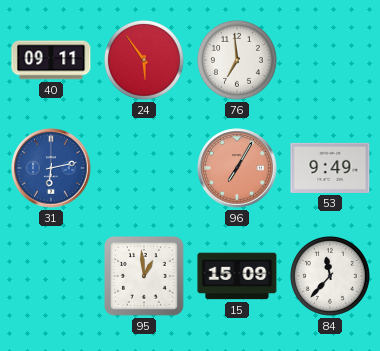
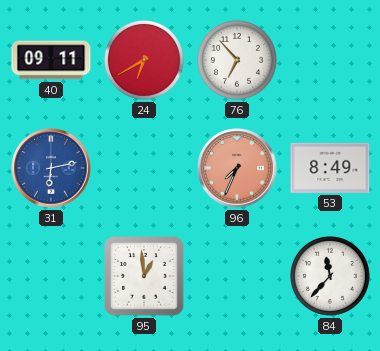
24: 5:54 -> 6:40 (144, 60)
76: 6:59 -> 6:53 (237, 60)
96: 7:05 -> 7:34 (237, 168)
53: 9:49 -> 8:49 (330, 168)
15: 15:09 -> none (237, 276)
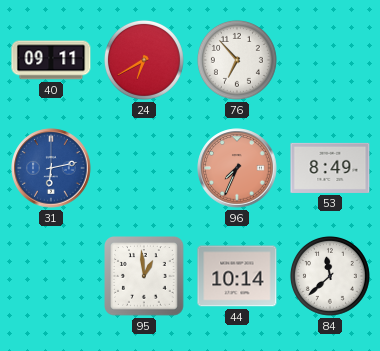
44: none -> 10:14 (237, 276)
84: 11:37 -> 11:38 (330, 276)
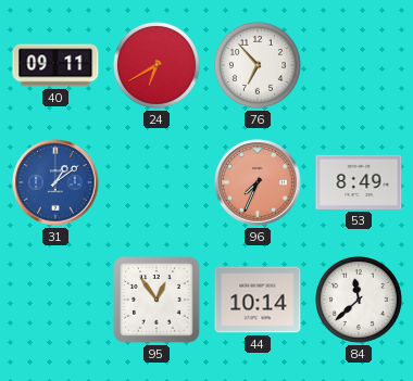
31: 6:13 -> 1:09 (55, 182)
95: 12:59 -> 12:54 (157, 300)
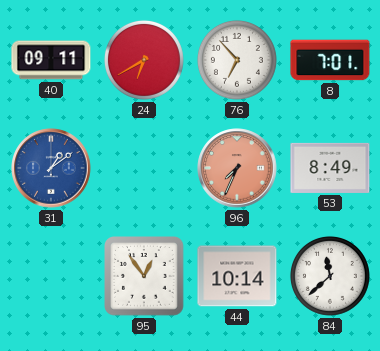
8: none -> 7:01 (330, 60)
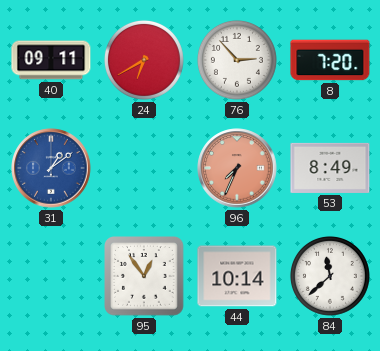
76: 6:53 -> 2:53 (237, 60)
8: 7:01 -> 7:20 (330, 60)
